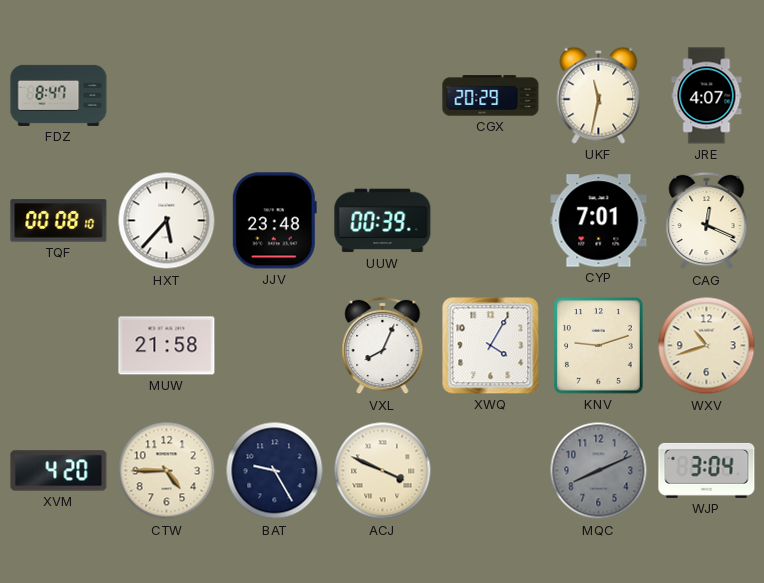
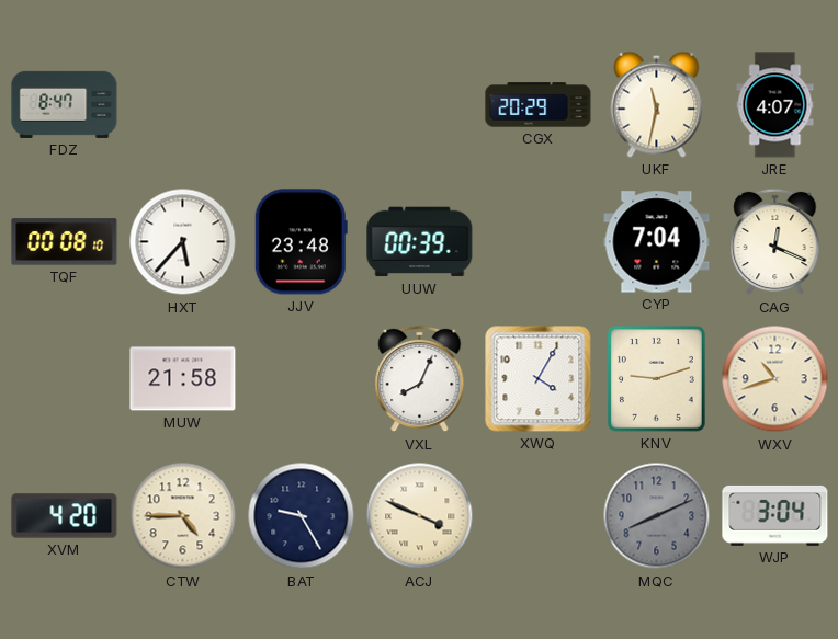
CYP: 7:01 -> 7:04 (657, 242)
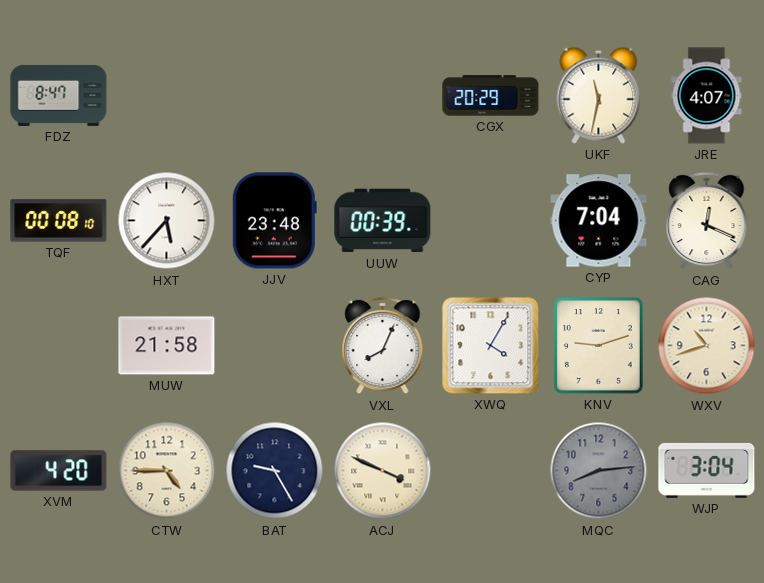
MQC: 8:11 -> 8:14 (599, 471)
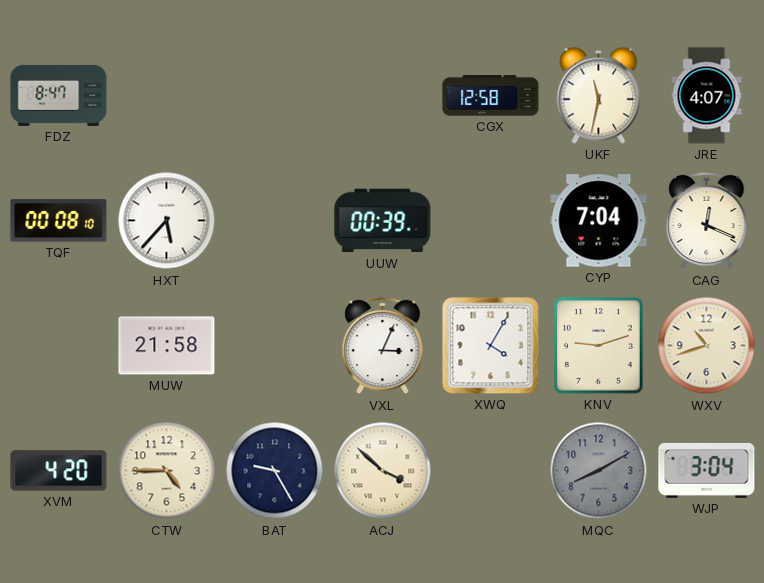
CGX: 20:29 -> 12:58 (491, 96)
JJV: 23:48 -> none (274, 221)
VXL: 8:04 -> 3:04 (383, 346)
ACJ: 3:49 -> 3:52 (383, 471)
MQC: 8:14 -> 8:10 (599, 471)
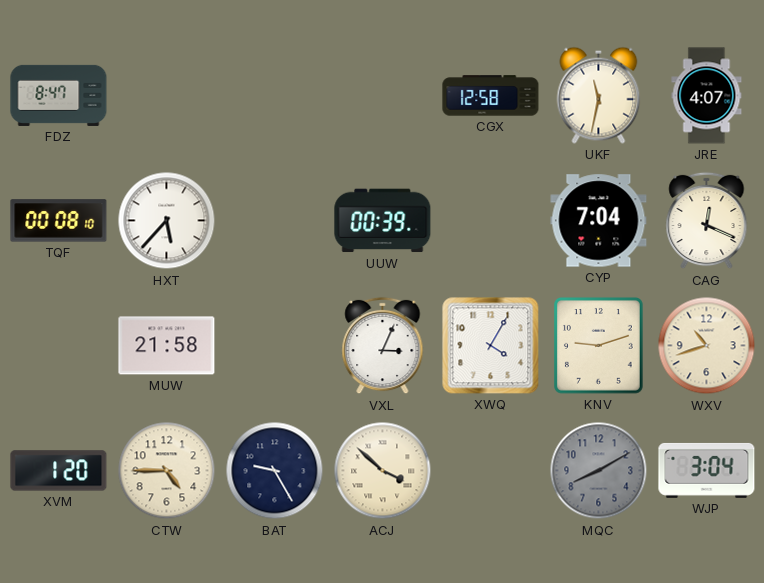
XVM: 4:20 -> 1:20 (59, 471)
